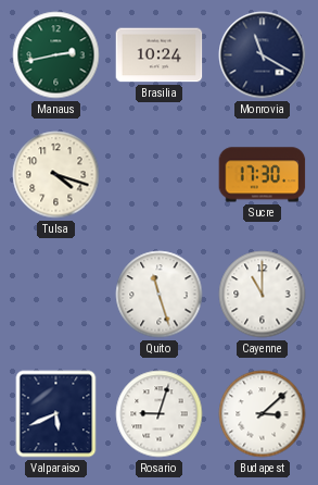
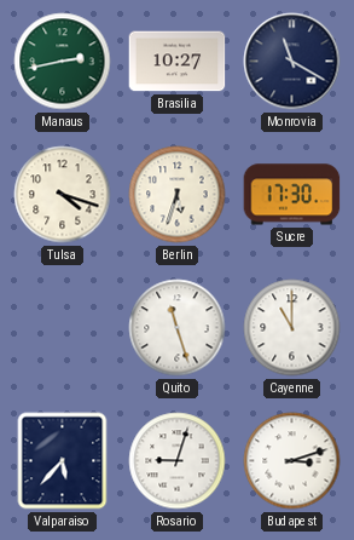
Brasilia: 10:24 -> 10:27 (178, 62)
Berlin: none -> 5:33 (178, 195)
Valparaiso: 5:41 -> 5:37 (63, 461)
Budapest: 3:08 -> 3:12 (292, 461)
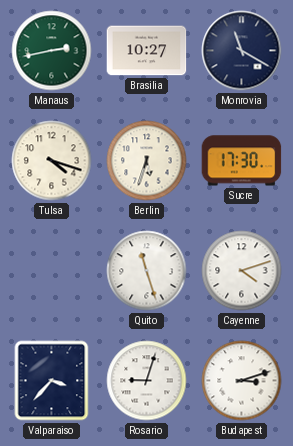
Cayenne: 11:00 -> 4:12 (242, 271)
Valparaiso: 5:37 -> 3:37 (52, 381)
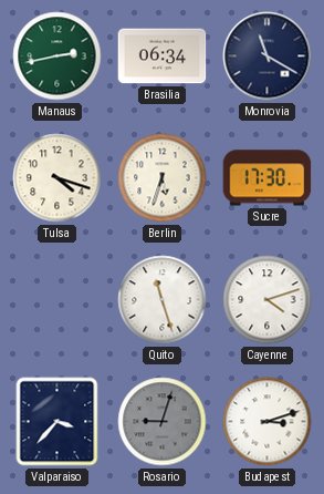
Brasilia: 10:27 -> 06:34 (163, 56)
Rosario dial: white -> grey (163, 422)
